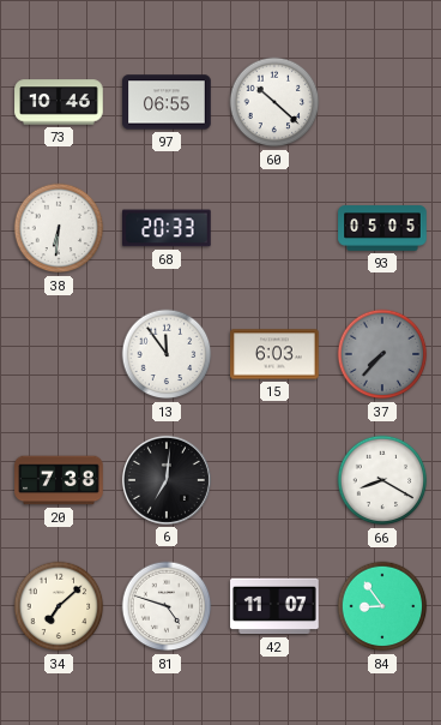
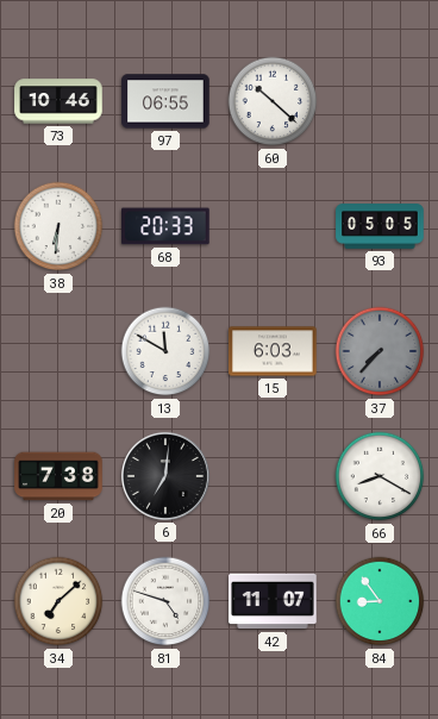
13: 11:54 -> 11:50 (165, 351)
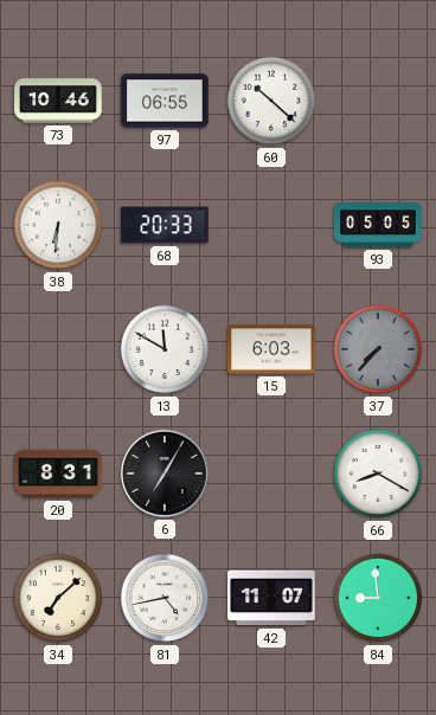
20: 7:38 -> 8:31 (58, 474)
6: 7:01 -> 7:05 (165, 474)
81: 4:48 -> 4:43 (165, 598)
84: 8:54 -> 8:59 (378, 598)
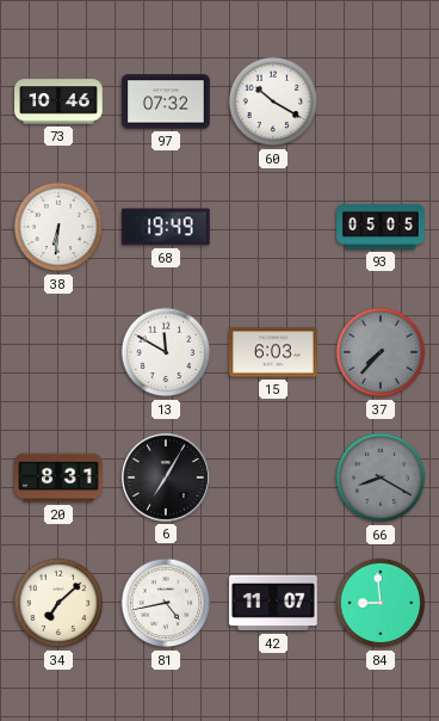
97: 06:55 -> 07:32 (166, 101)
60: 10:22 -> 10:20 (273, 101)
68: 20:33 -> 19:49 (167, 227)
66 dial: white -> grey (381, 477)
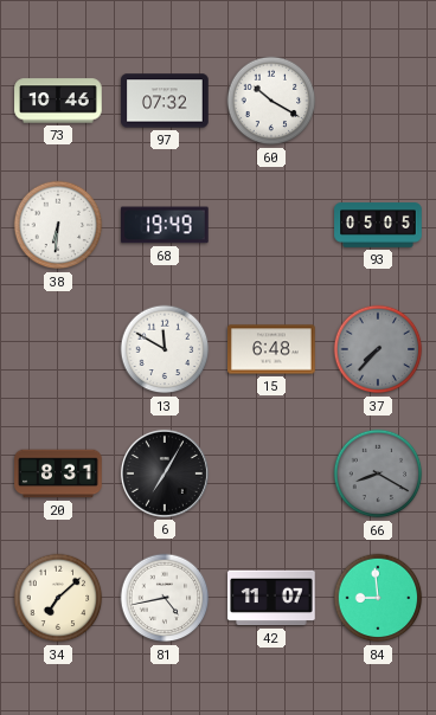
15: 6:03 -> 6:48 (271, 349)
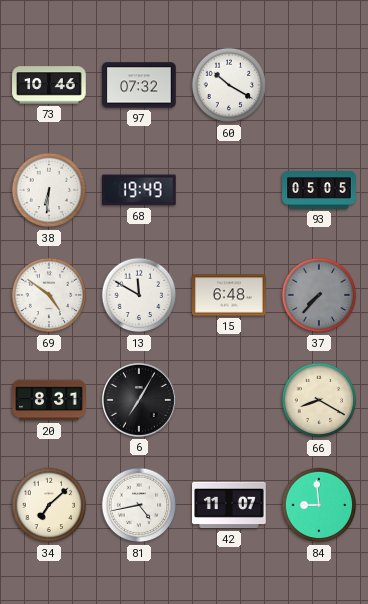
69: none -> 4:51 (49, 295)
66 dial: grey -> cream (319, 400)
